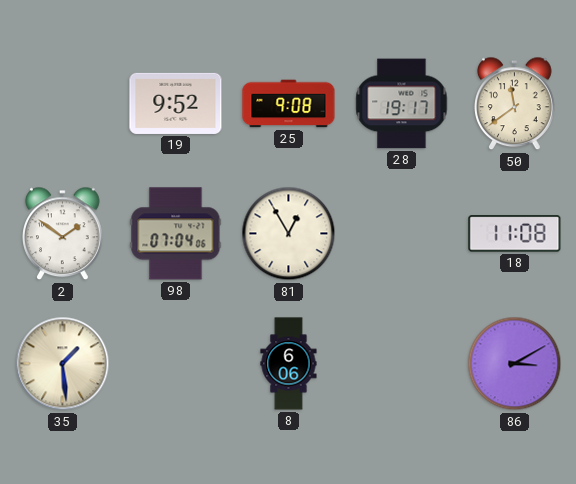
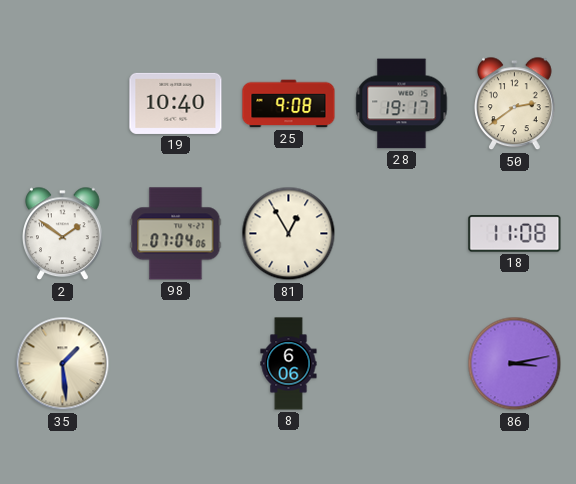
19: 9:52 -> 10:40 (176, 103)
50: 11:39 -> 2:39 (515, 104)
86: 3:10 -> 3:13 (515, 364)
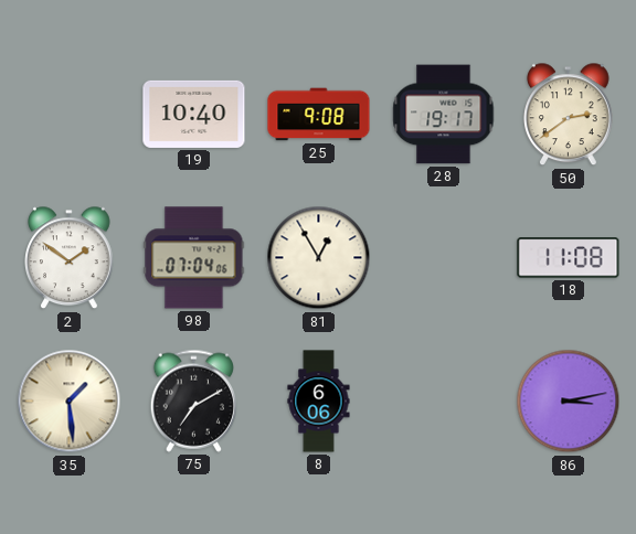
75: none -> 7:10 (193, 400)
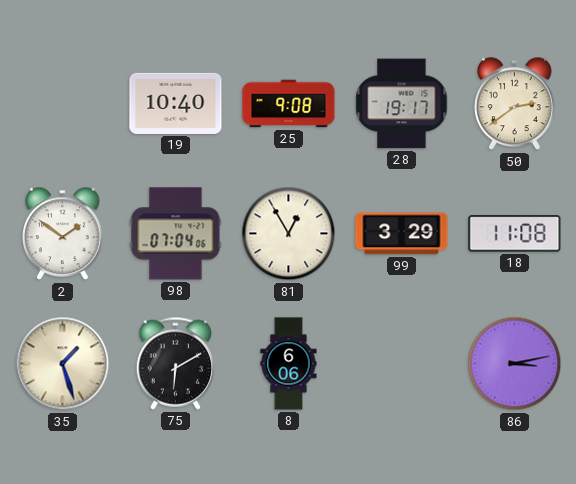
99: none -> 3:29 (402, 234)
35: 1:29 -> 1:27 (63, 364)
75: 7:10 -> 6:10 (175, 363)
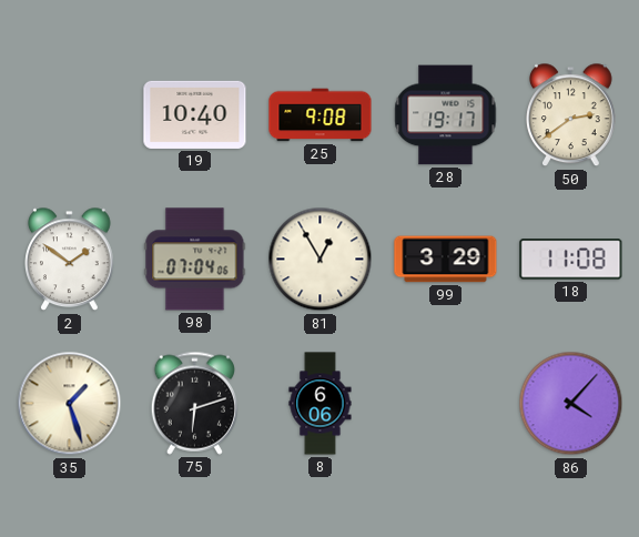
75: 6:10 -> 6:12 (194, 403)
86: 3:13 -> 4:07 (571, 404)
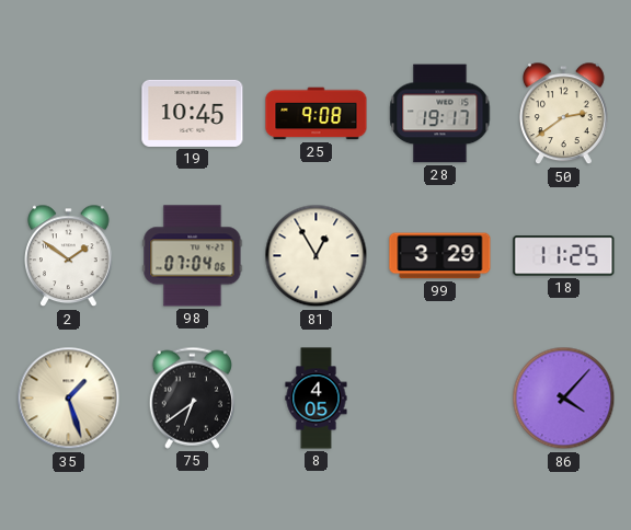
19: 10:40 -> 10:45 (193, 113)
18: 11:08 -> 11:25 (564, 256)
75: 6:12 -> 6:39 (192, 397)
8: 6:06 -> 4:05 (317, 399)
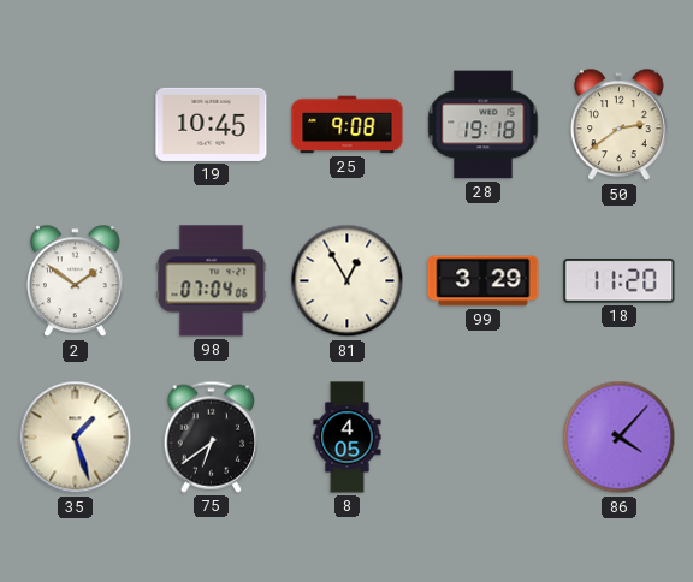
28: 19:17 -> 19:18 (484, 125)
18: 11:25 -> 11:20 (620, 281)
